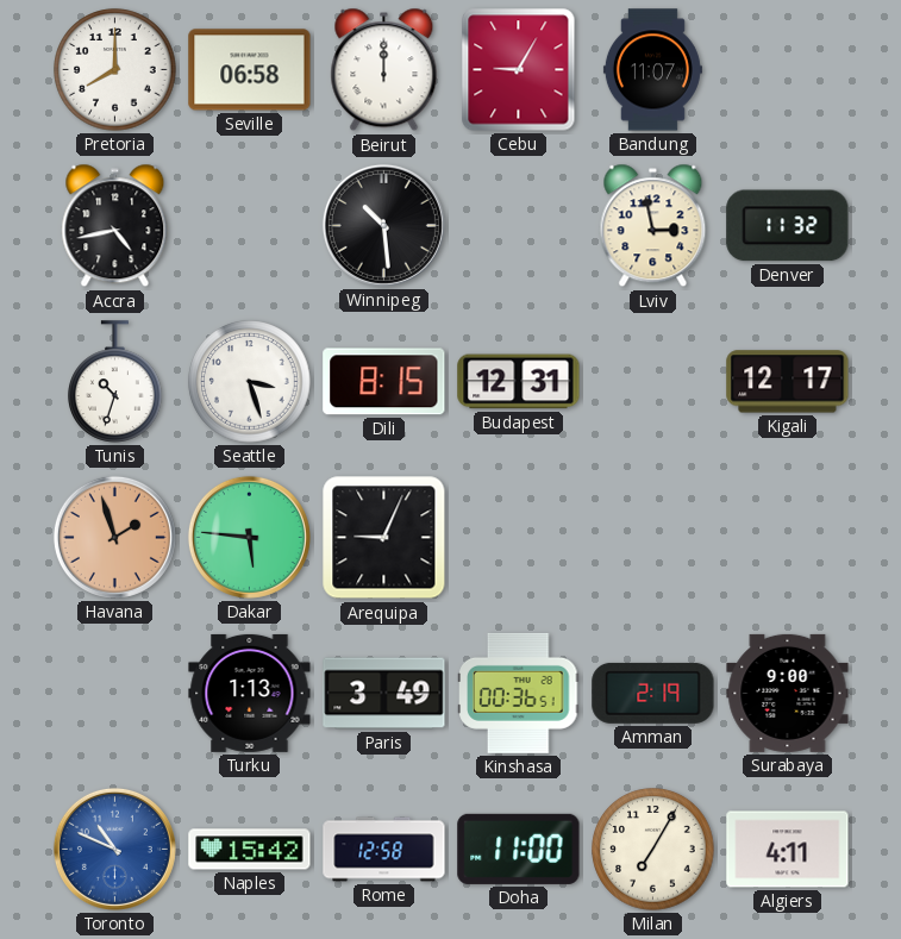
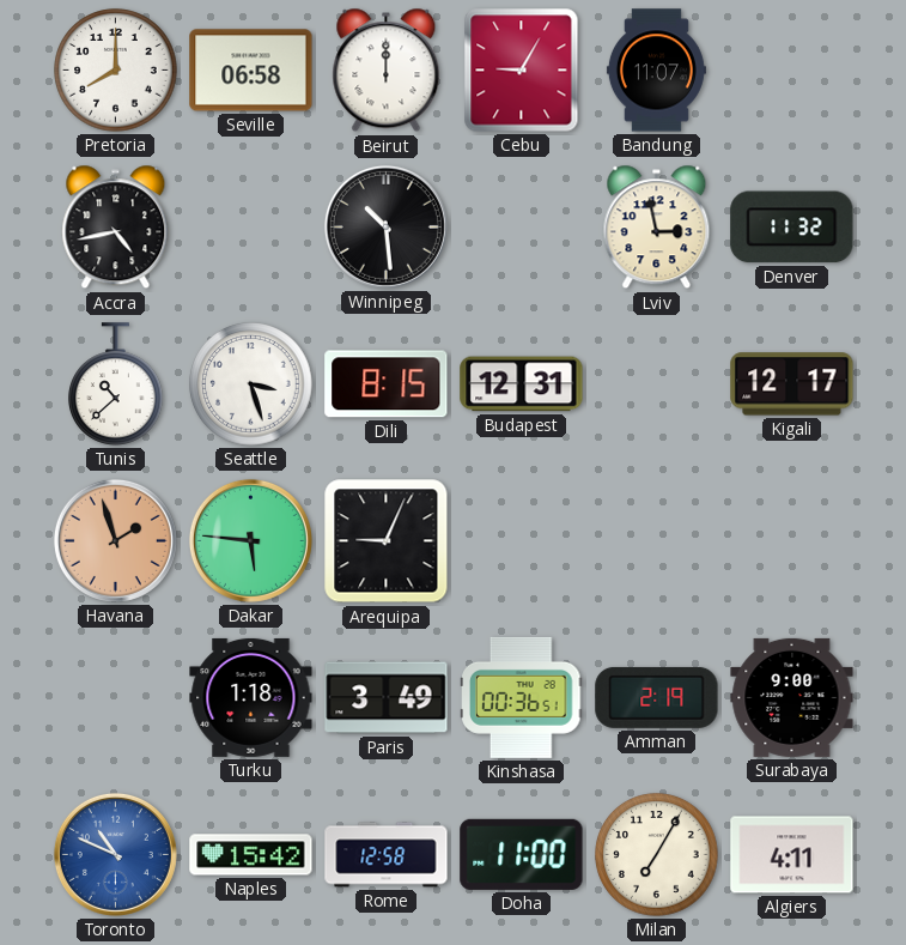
Tunis: 10:33 -> 10:38 (116, 384)
Turku: 1:13 -> 1:18 (251, 697)
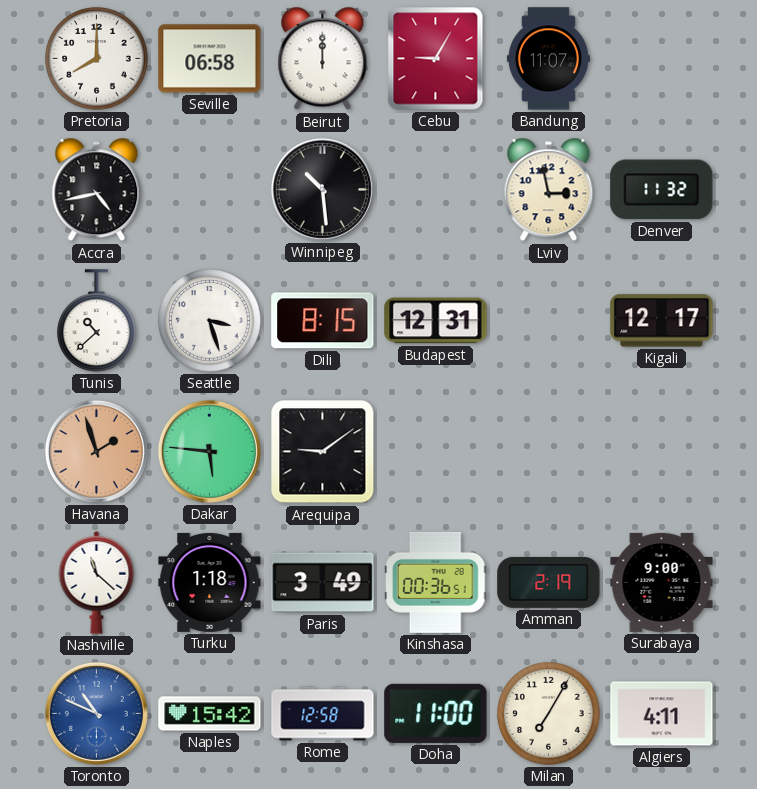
Arequipa: 9:04 -> 9:09 (323, 452)
Nashville: none -> 11:22 (97, 583)
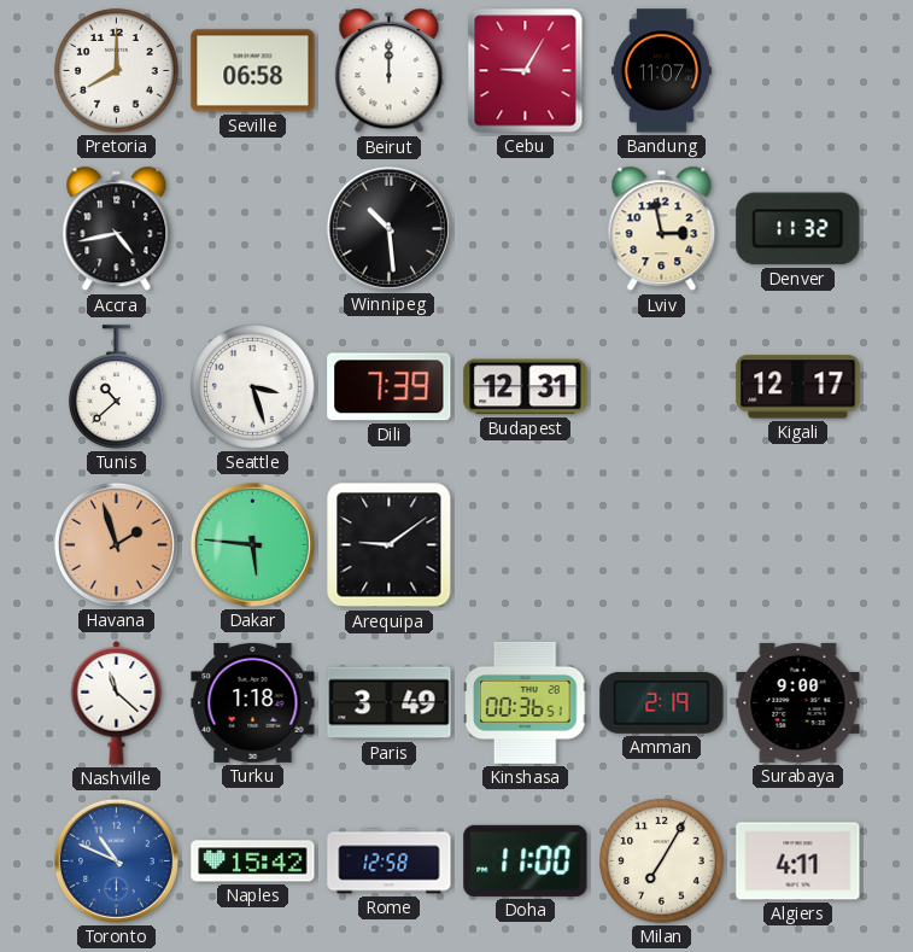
Dili: 8:15 -> 7:39 (390, 387)
